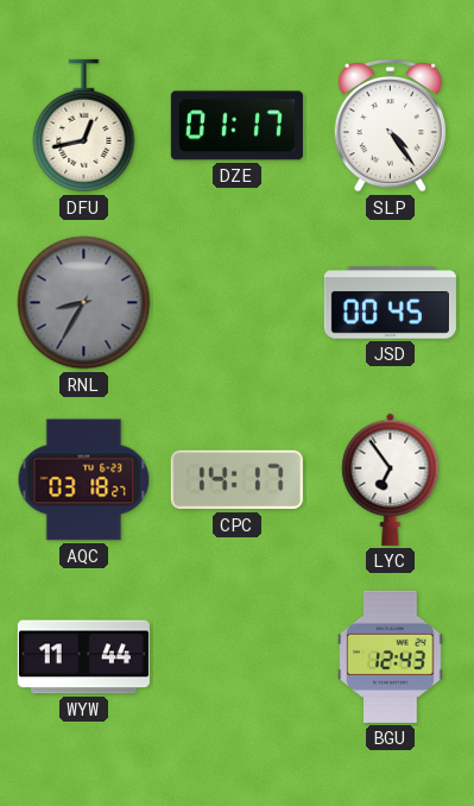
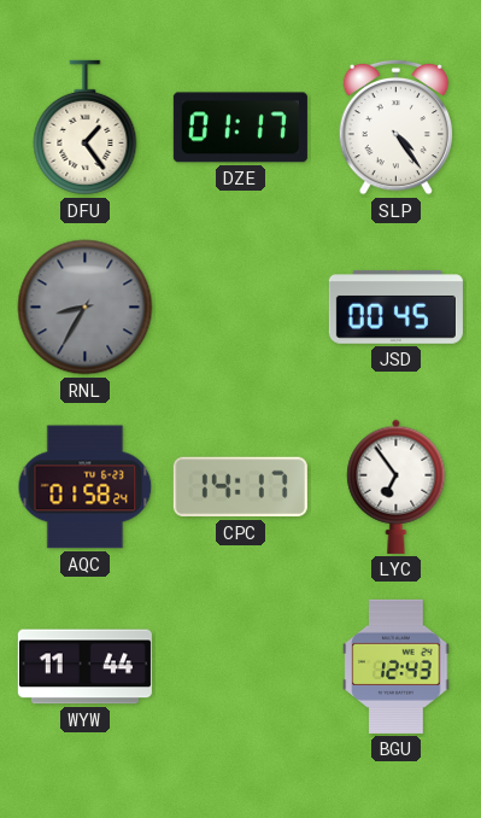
DFU: 12:43 -> 1:24 (86, 128)
AQC: 03:18 -> 01:58 (86, 487)
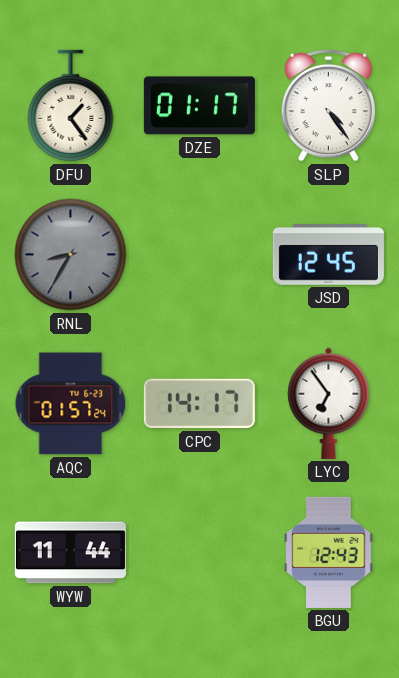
JSD: 00:45 -> 12:45 (328, 255)
AQC: 01:58 -> 01:57 (71, 404)
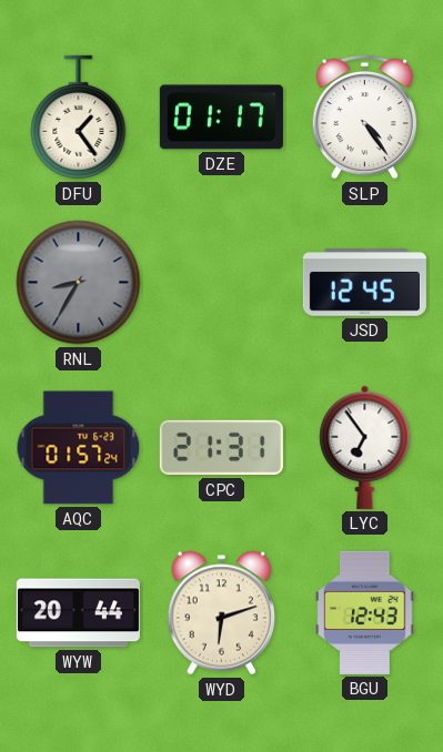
CPC: 14:17 -> 21:31 (221, 448)
WYW: 11:44 -> 20:44 (78, 613)
WYD: none -> 6:12 (221, 613)
